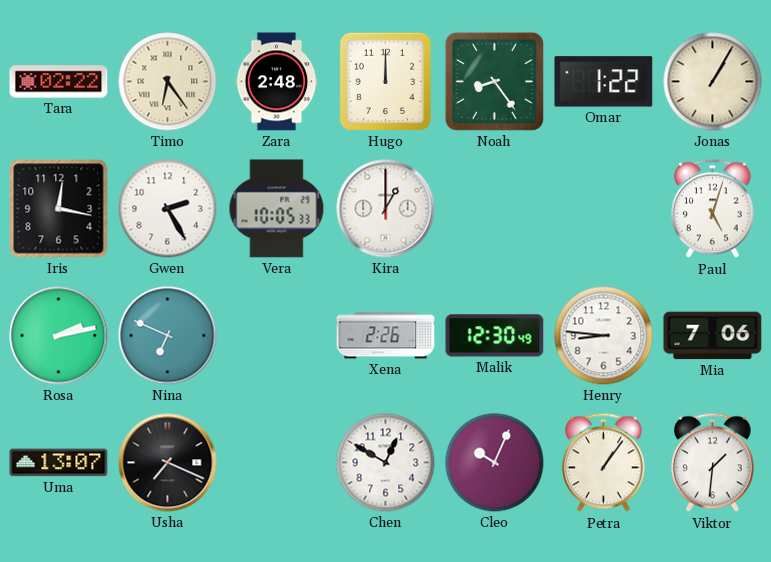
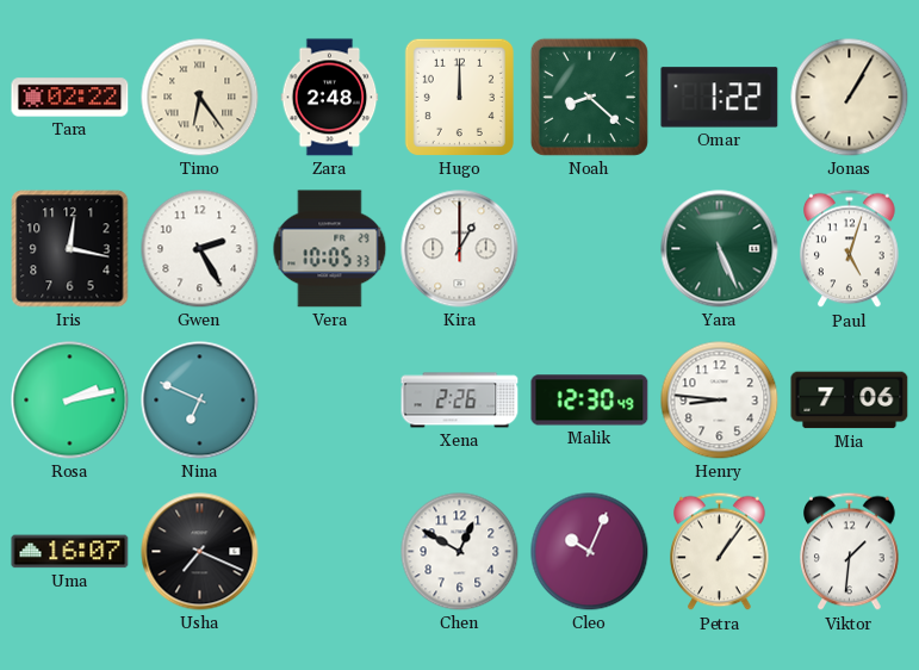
Noah: 8:24 -> 8:22 (589, 97)
Yara: none -> 5:26 (720, 249)
Uma: 13:07 -> 16:07 (70, 552)
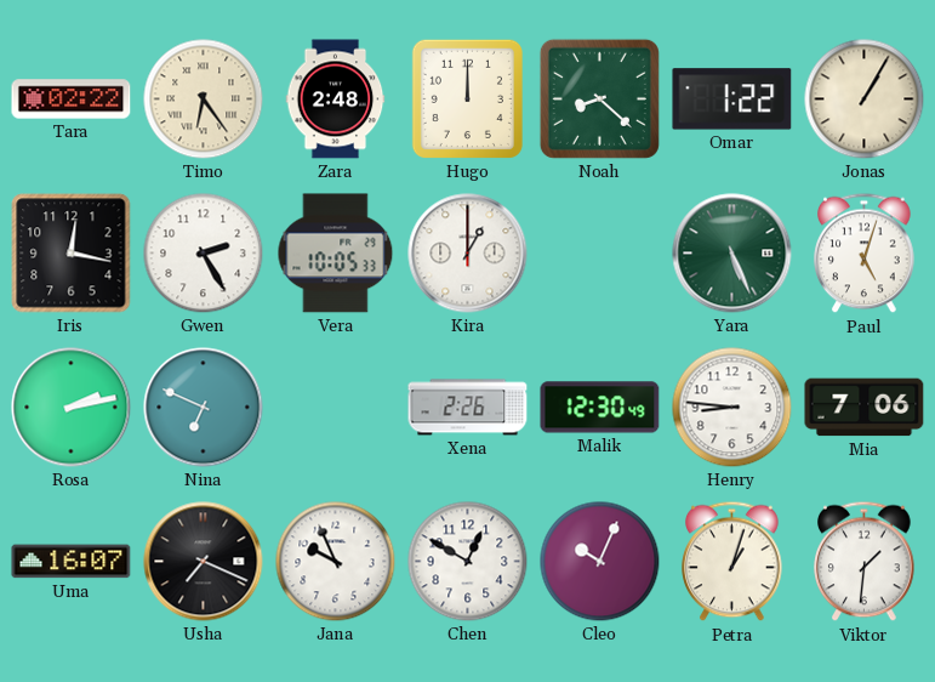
Jana: none -> 9:56 (336, 562)
Petra: 1:06 -> 1:03 (732, 562)
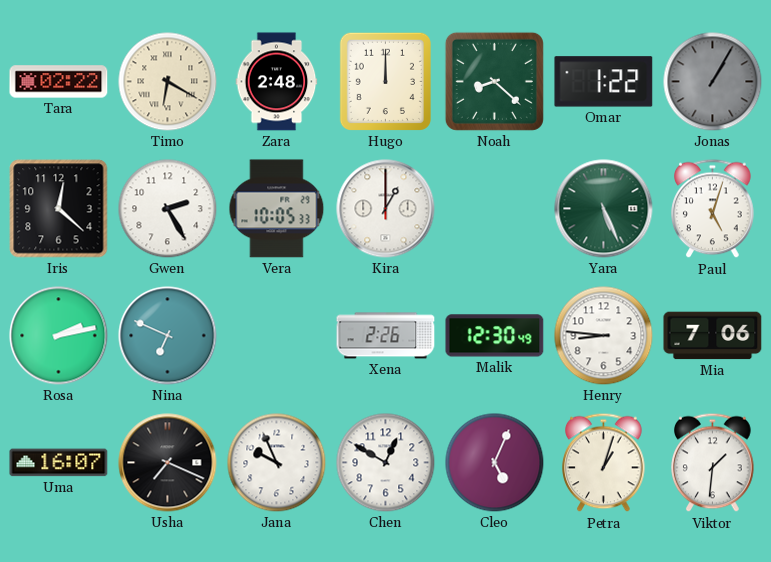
Timo: 6:24 -> 6:20 (168, 82)
Jonas dial: cream -> grey (713, 82)
Iris: 12:17 -> 12:22 (59, 209)
Cleo: 10:04 -> 5:04 (495, 463)
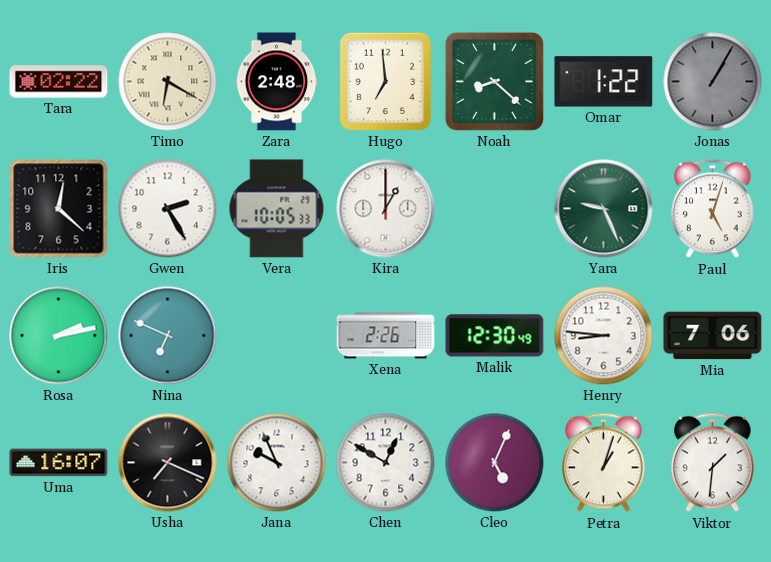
Hugo: 12:00 -> 6:59 (385, 81)
Yara: 5:26 -> 9:26 (604, 209)
